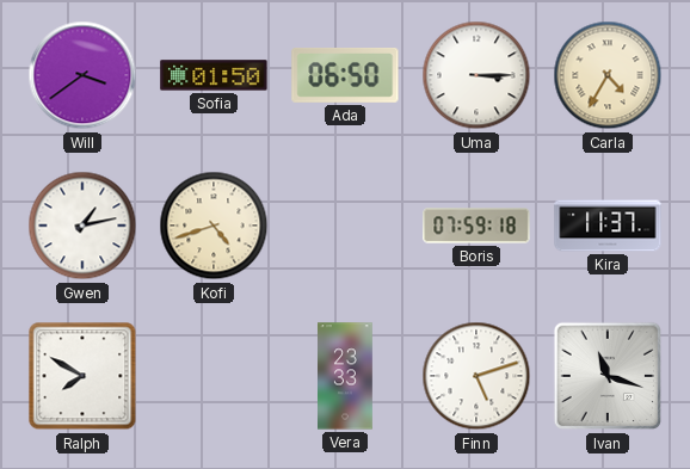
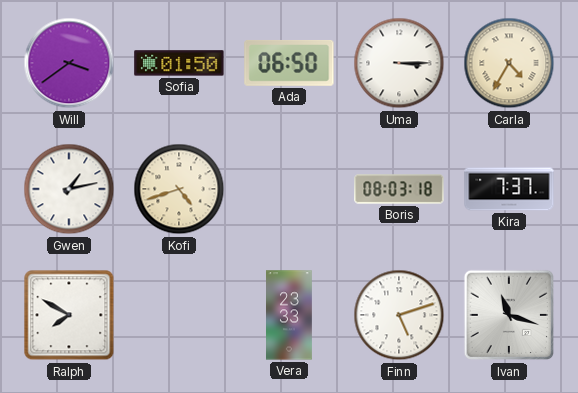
Boris: 07:59 -> 08:03 (399, 189)
Kira: 11:37 -> 7:37 (509, 189)
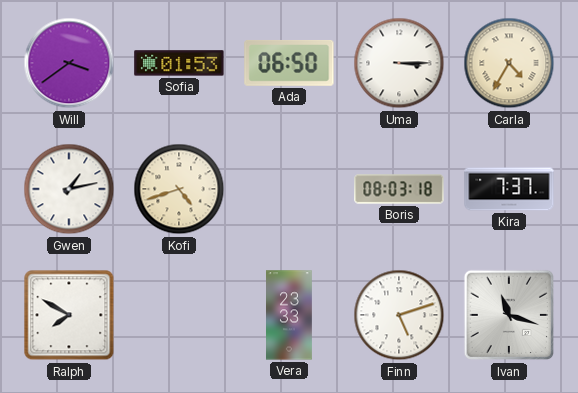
Sofia: 01:50 -> 01:53 (179, 63)
